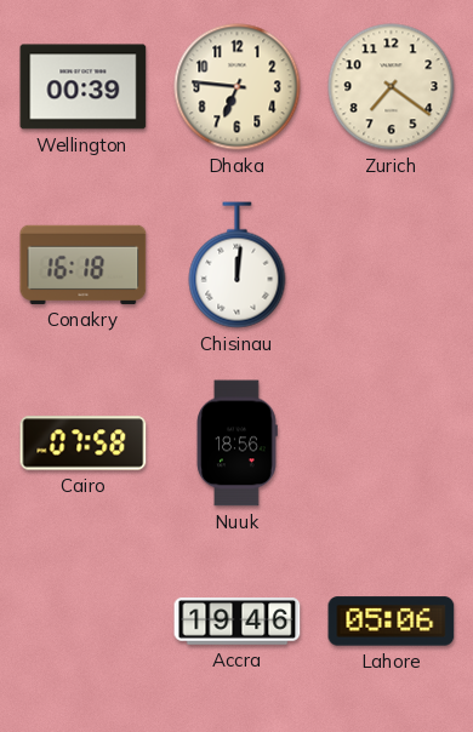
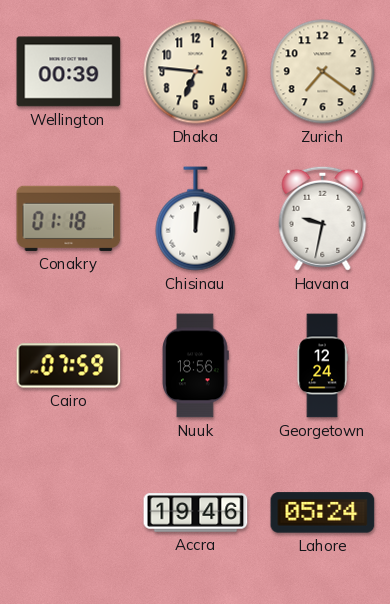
Conakry: 16:18 -> 01:18 (69, 218)
Havana: none -> 9:32 (323, 218)
Cairo: 07:58 -> 07:59 (69, 366)
Georgetown: none -> 12:24 (322, 366)
Lahore: 05:06 -> 05:24 (323, 513)
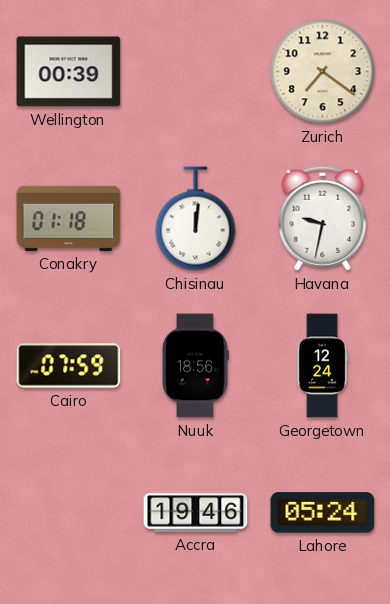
Dhaka: 6:46 -> none (196, 72)
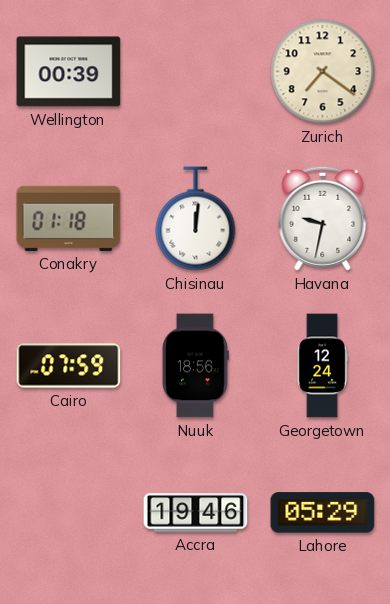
Lahore: 05:24 -> 05:29 (323, 513)
